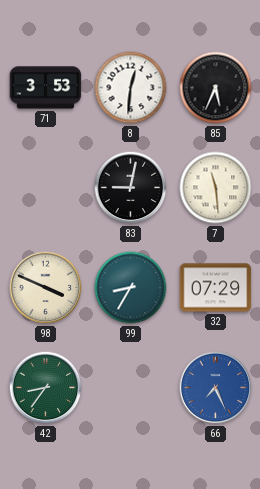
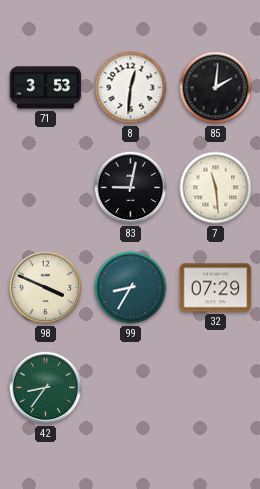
85: 5:34 -> 2:01 (216, 88)
66: 7:26 -> none (216, 388)
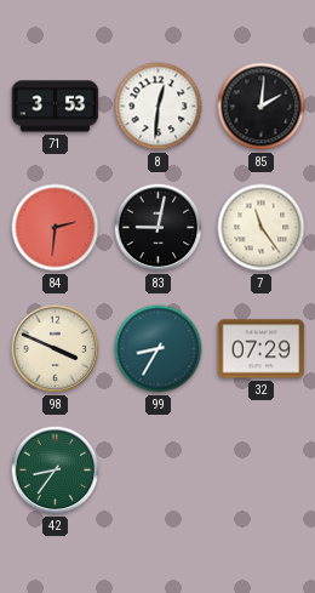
84: none -> 2:31 (56, 228)
7: 11:29 -> 11:24 (262, 228)
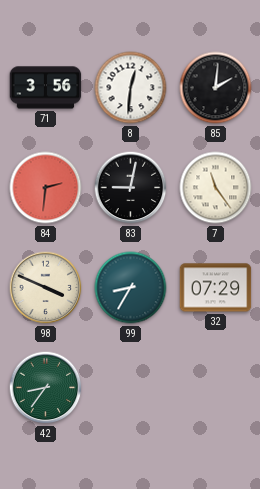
71: 3:53 -> 3:56 (46, 88)
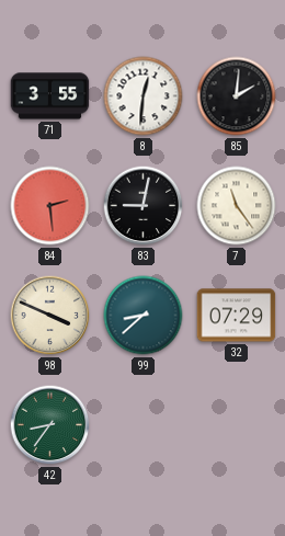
71: 3:56 -> 3:55 (50, 96)
84: 2:31 -> 2:29 (50, 206)
99: 8:35 -> 8:38 (144, 316)
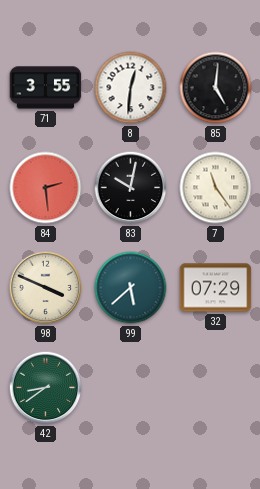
85: 2:01 -> 5:01 (216, 88)
83: 9:02 -> 10:02 (131, 188)
99: 8:38 -> 5:38 (131, 288)
42: 8:36 -> 8:39 (46, 388)
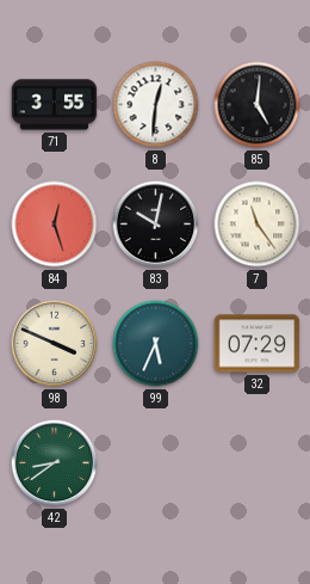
84: 2:29 -> 12:27 (55, 225)
99: 5:38 -> 5:34 (156, 344)
